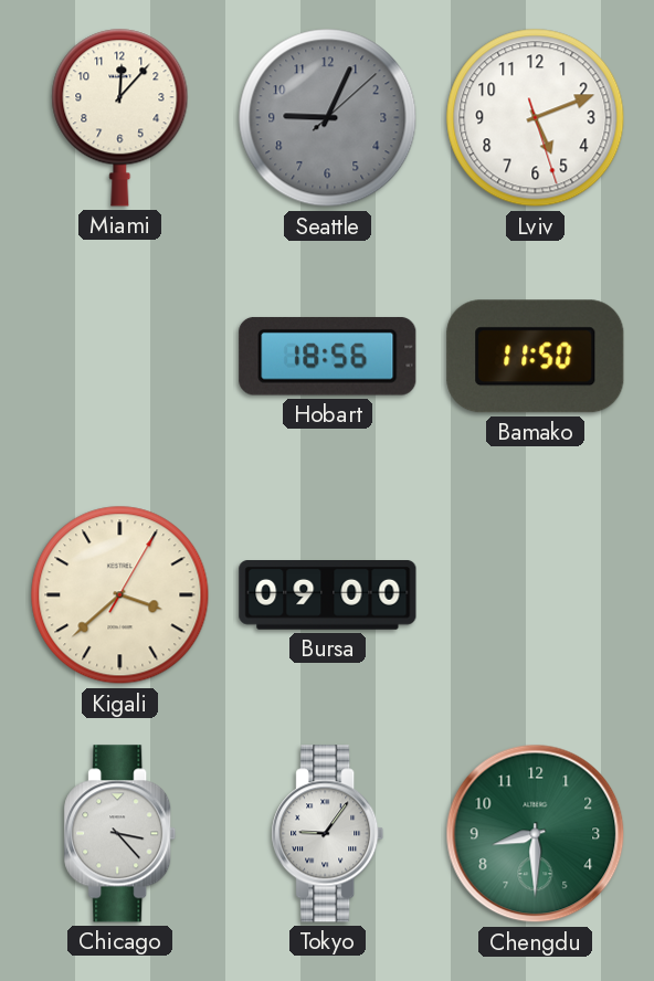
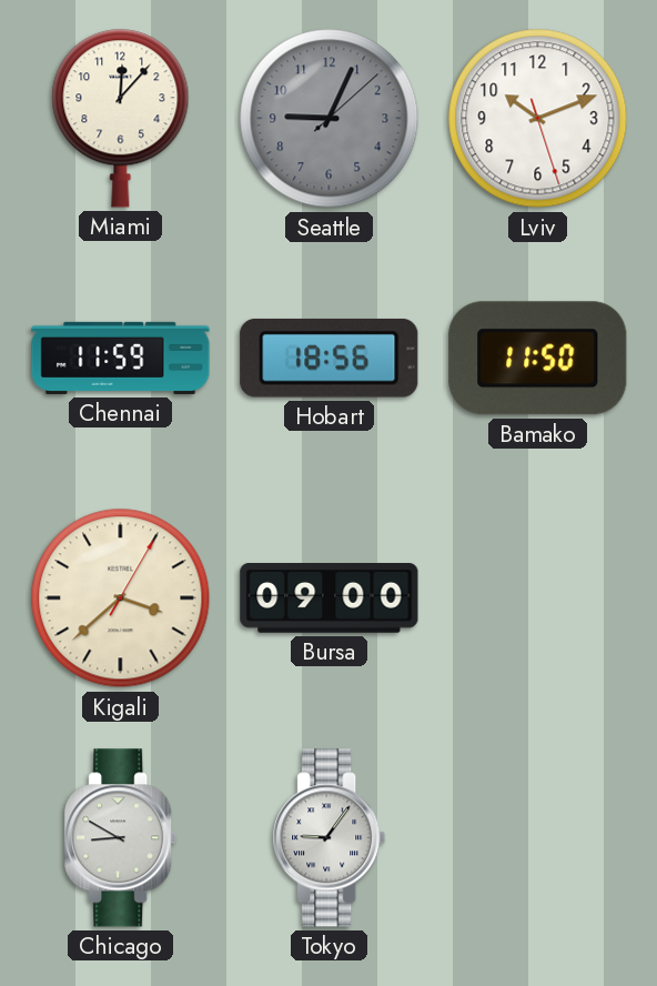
Lviv: 5:11 -> 10:11 (538, 119)
Chennai: none -> 11:59 (121, 358)
Chicago: 3:23 -> 8:50 (121, 838)
Chengdu: 8:30 -> none (536, 834)
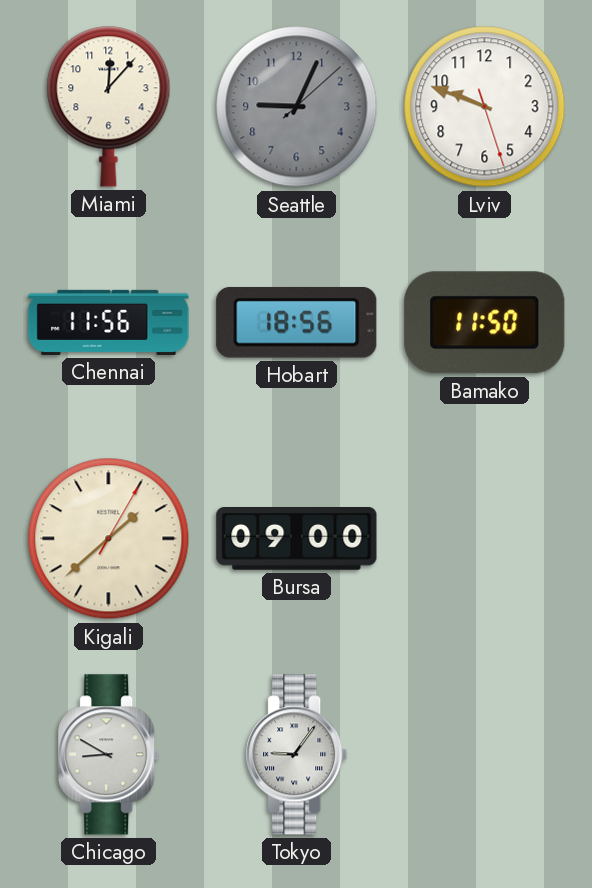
Lviv: 10:11 -> 9:48 (485, 107)
Chennai: 11:59 -> 11:56 (109, 322)
Kigali: 3:38 -> 1:38 (109, 539)
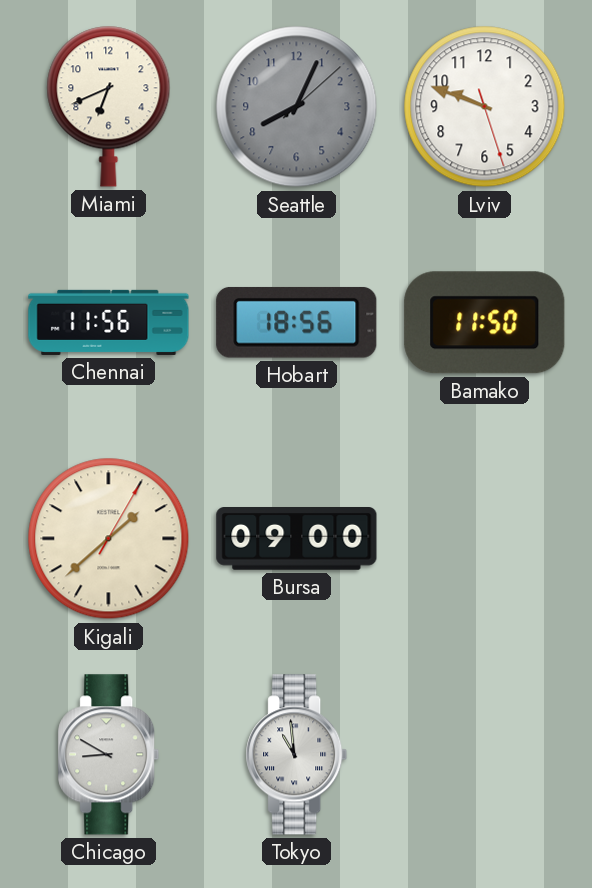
Miami: 12:07 -> 6:41 (109, 106)
Seattle: 9:04 -> 8:04 (297, 107)
Tokyo: 9:06 -> 10:59 (297, 755)
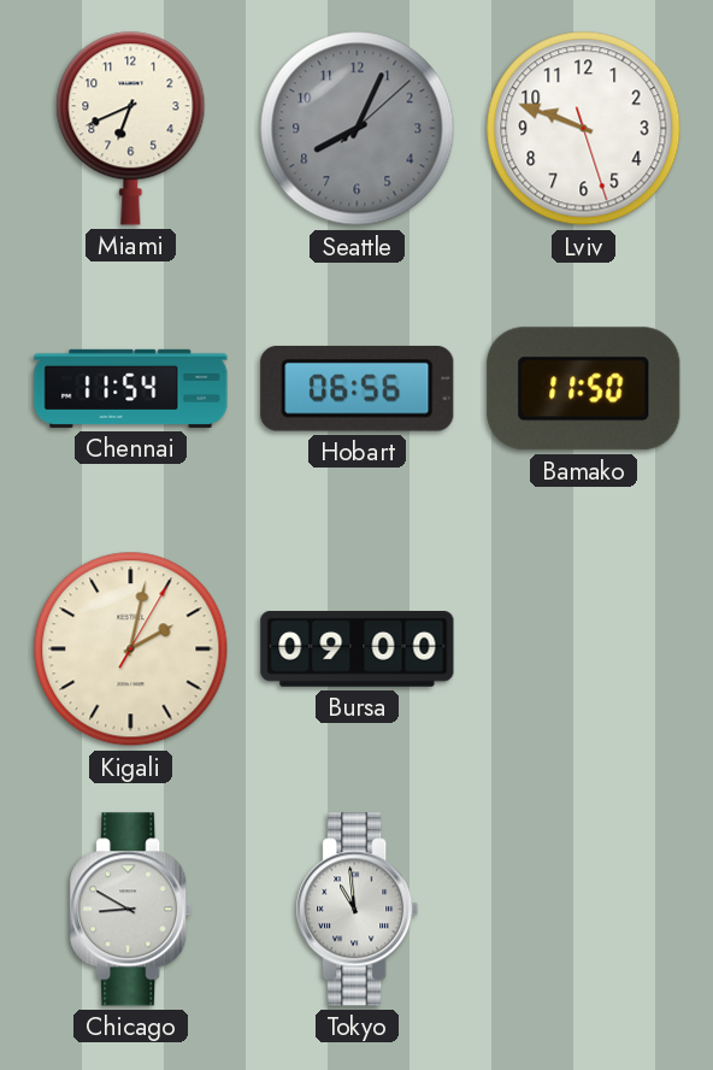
Chennai: 11:56 -> 11:54 (131, 388)
Hobart: 18:56 -> 06:56 (358, 388)
Kigali: 1:38 -> 2:02 (131, 649)
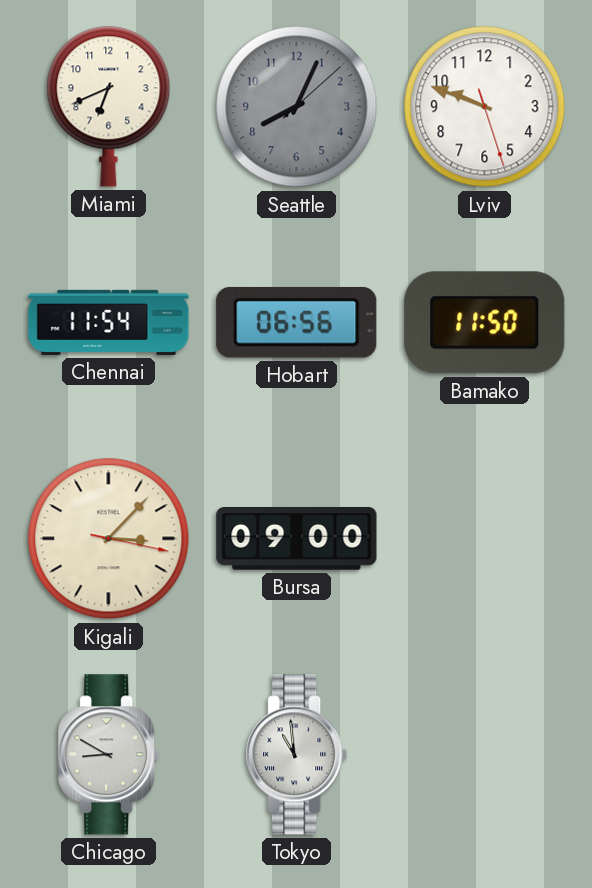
Kigali: 2:02 -> 3:07 (109, 539)
